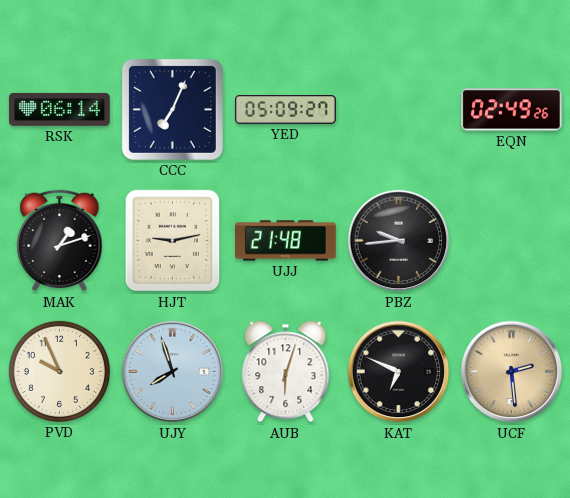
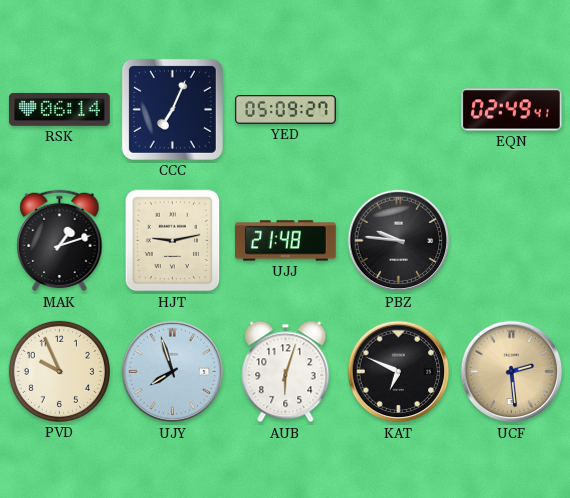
EQN: 02:49:26 -> 02:49:41 (512, 110)
PBZ: 9:44 -> 9:46 (399, 241)
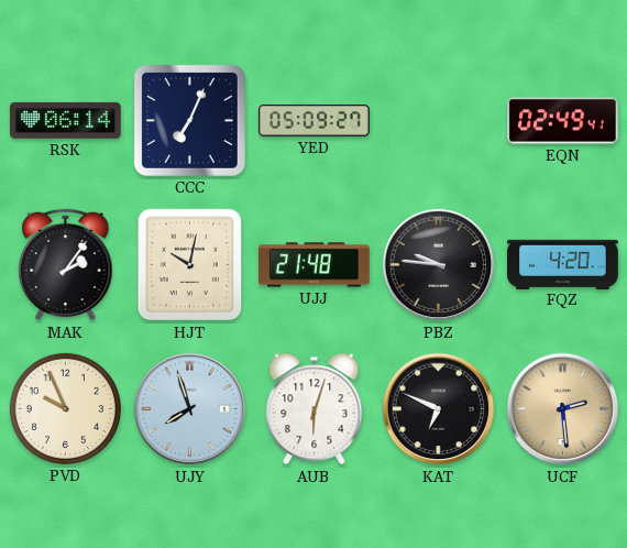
MAK: 1:12 -> 2:06 (66, 265)
HJT: 9:13 -> 10:02 (190, 265)
FQZ: none -> 4:20 (563, 264)
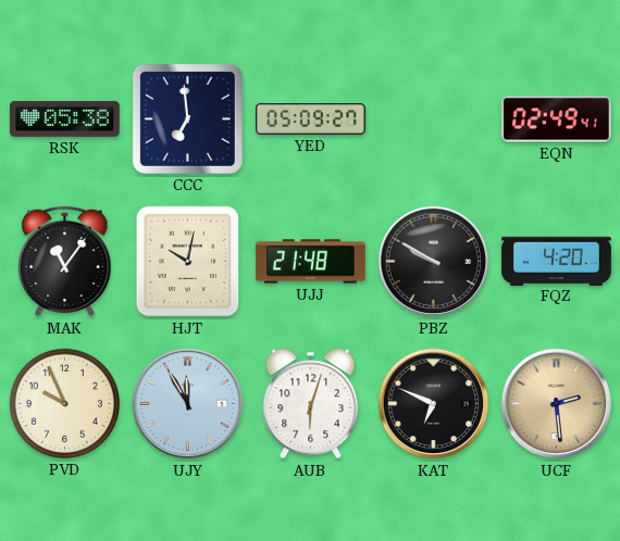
RSK: 06:14 -> 05:38 (64, 118)
CCC: 7:04 -> 6:59 (187, 118)
MAK: 2:06 -> 11:06 (65, 262)
PBZ: 9:46 -> 9:50 (434, 262)
UJY: 7:57 -> 11:55 (188, 404)
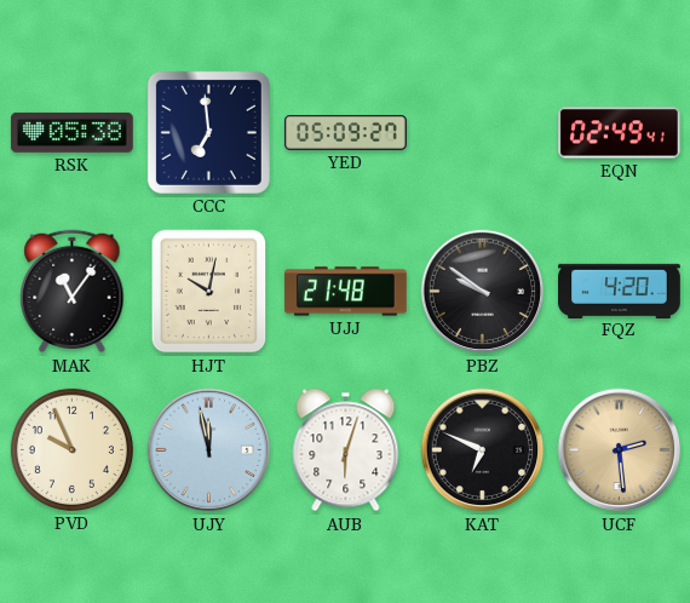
PBZ: 9:50 -> 9:51 (483, 292)
UJY: 11:55 -> 11:58 (209, 450)
